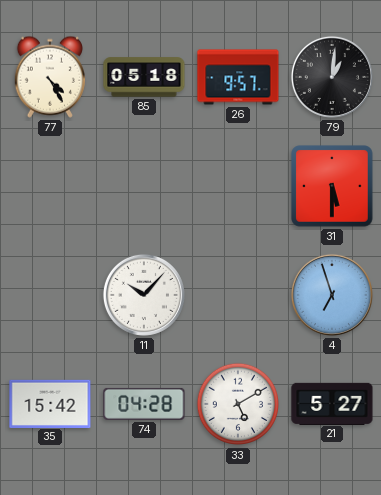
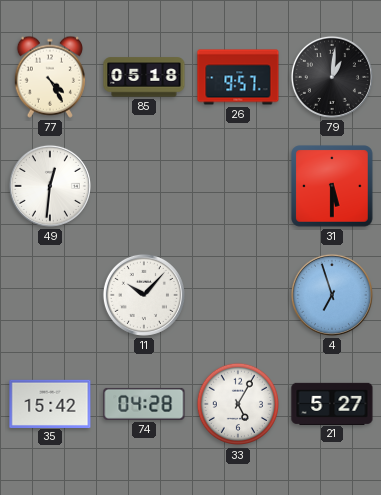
49: none -> 12:31 (50, 186)
33: 5:10 -> 5:05 (238, 404)
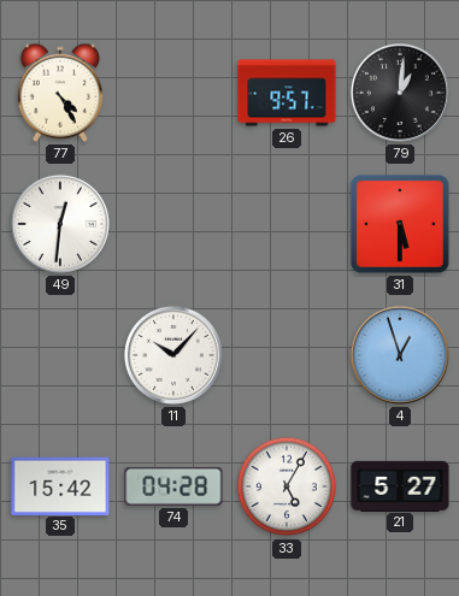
85: 05:18 -> none (144, 77)
4: 6:57 -> 12:57 (400, 355)
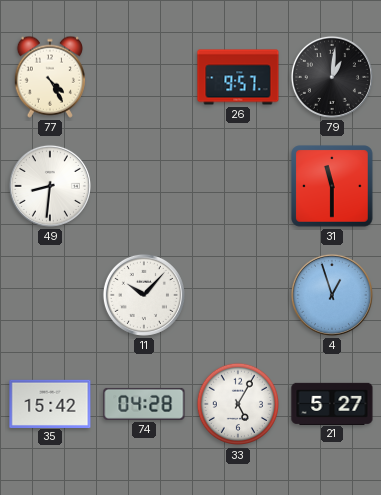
49: 12:31 -> 8:31 (50, 186)
31: 5:30 -> 11:30 (332, 186)
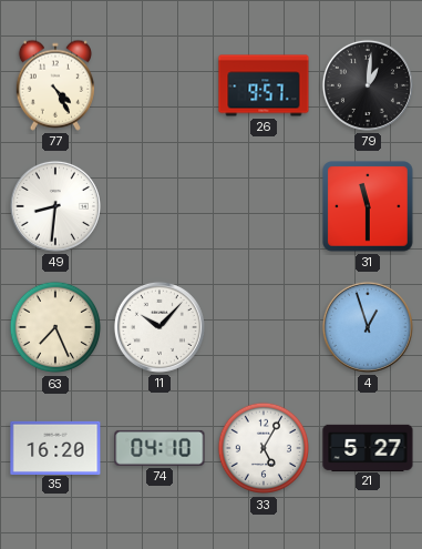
63: none -> 7:26 (55, 327)
35: 15:42 -> 16:20 (55, 447)
74: 04:28 -> 04:10 (159, 448)
